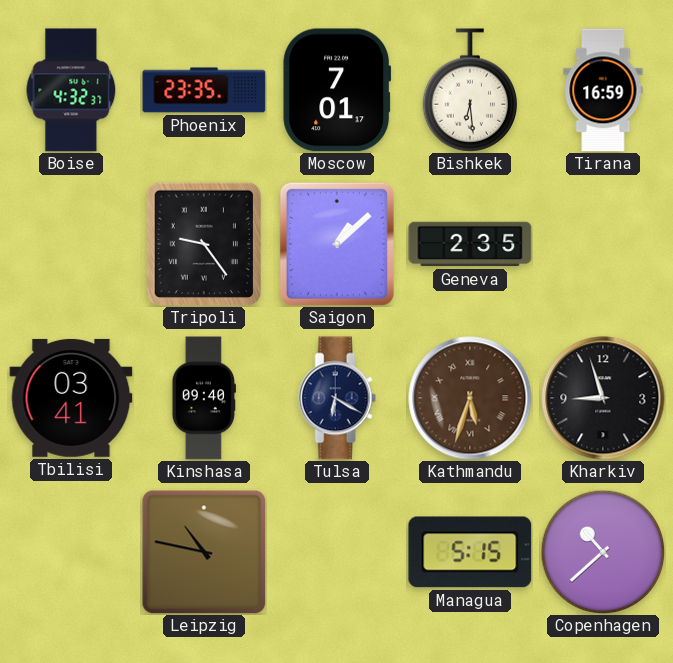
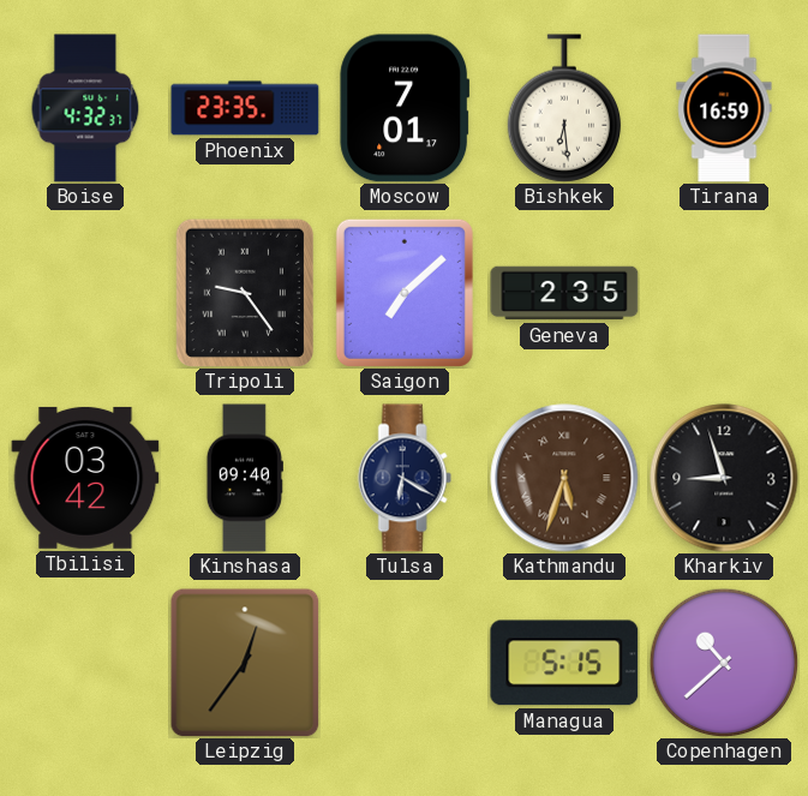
Saigon: 1:08 -> 7:08 (405, 293)
Tbilisi: 03:41 -> 03:42 (85, 478)
Leipzig: 10:47 -> 12:36 (245, 663)
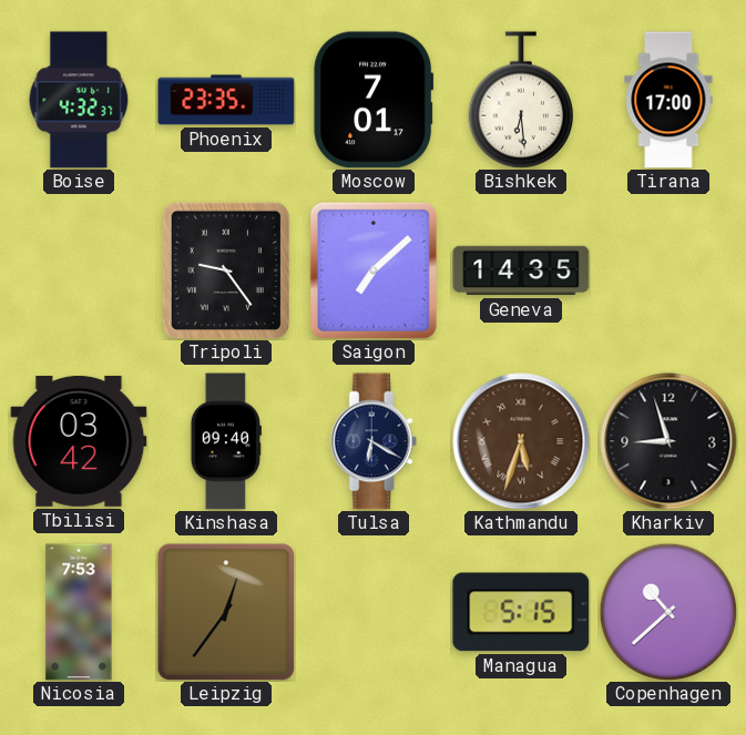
Tirana: 16:59 -> 17:00 (668, 100)
Geneva: 2:35 -> 14:35 (521, 270)
Nicosia: none -> 7:53 (79, 612)
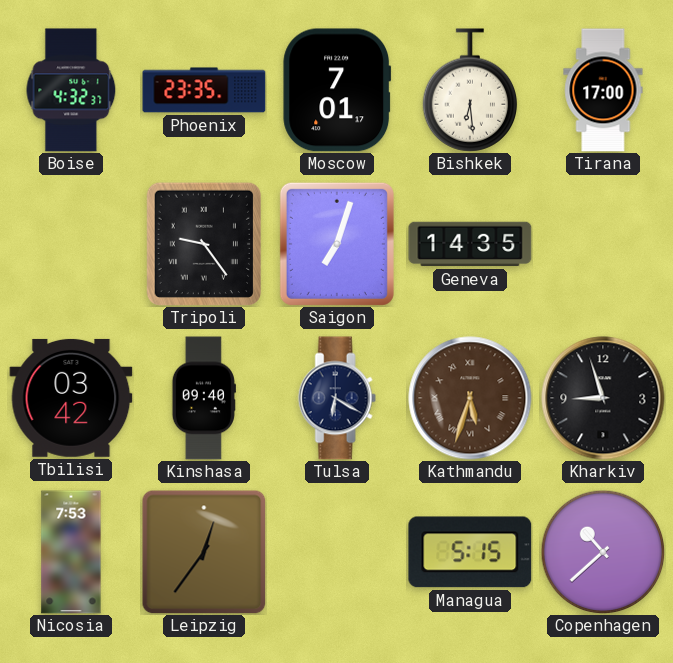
Saigon: 7:08 -> 7:03 (337, 244)
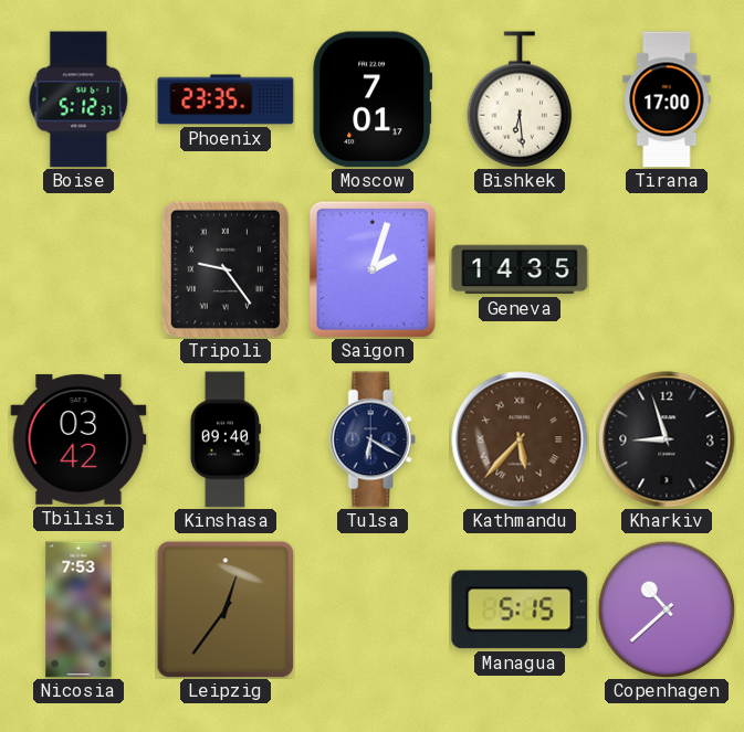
Boise: 4:32 -> 5:12 (78, 99)
Saigon: 7:03 -> 2:03 (373, 269)
Kathmandu: 5:33 -> 5:37 (520, 439)
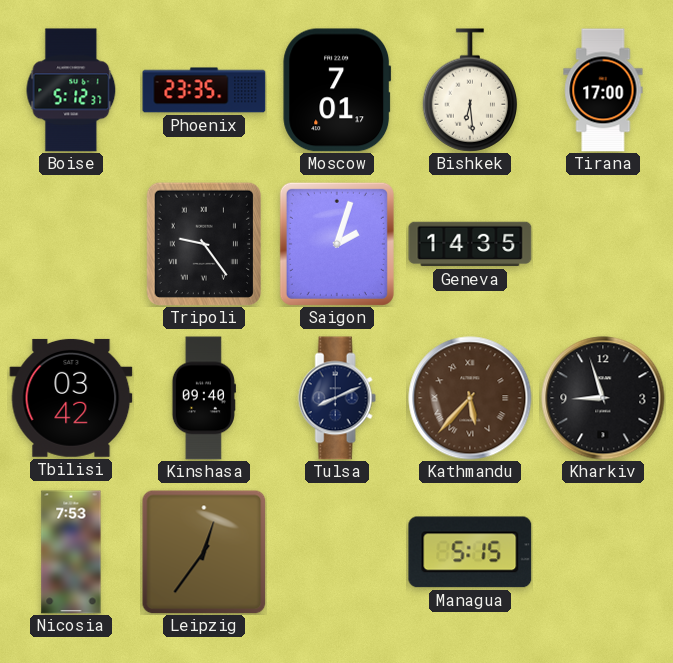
Tulsa: 6:20 -> 8:11 (337, 398)
Copenhagen: 10:38 -> none (667, 609)
